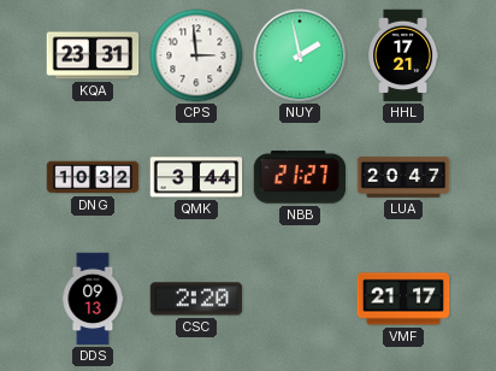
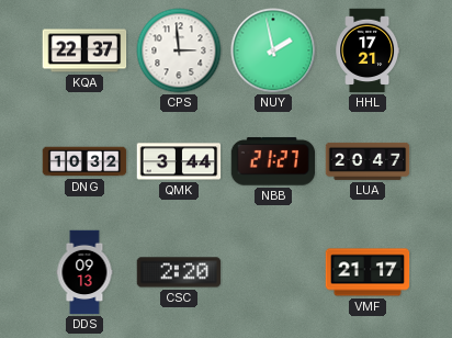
KQA: 23:31 -> 22:37 (84, 50)
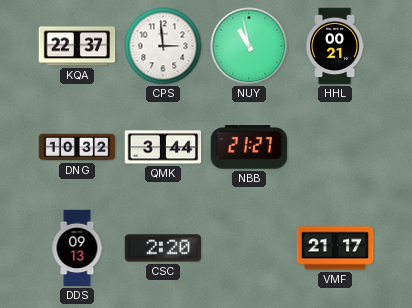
NUY: 1:58 -> 10:58 (249, 46)
HHL: 17:21 -> 00:21 (335, 46)
LUA: 20:47 -> none (368, 161)
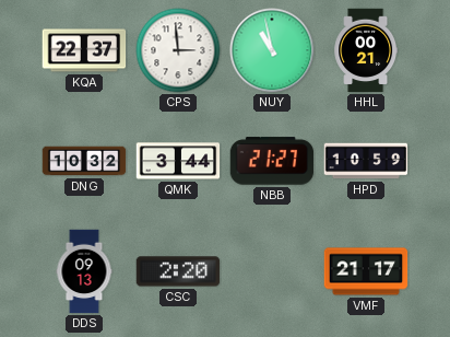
HPD: none -> 10:59 (366, 161)
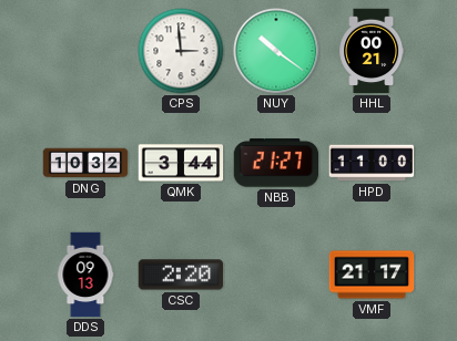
KQA: 22:37 -> none (84, 50)
NUY: 10:58 -> 10:21 (276, 51)
HPD: 10:59 -> 11:00 (372, 163)
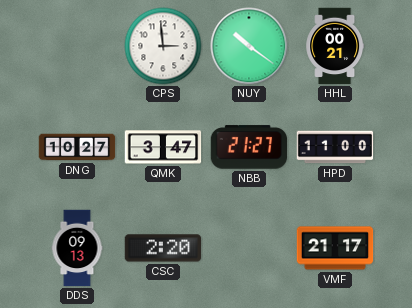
DNG: 10:32 -> 10:27 (77, 147)
QMK: 3:44 -> 3:47 (163, 147)
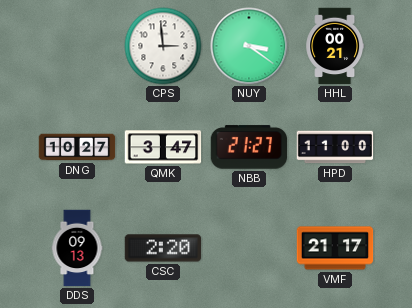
NUY: 10:21 -> 3:21 (249, 46)
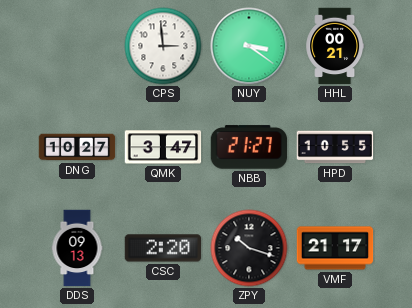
HPD: 11:00 -> 10:55 (335, 147)
ZPY: none -> 10:18 (249, 248)
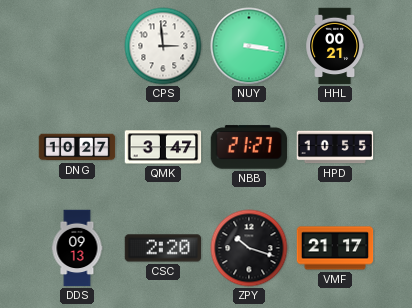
NUY: 3:21 -> 3:17 (249, 46)
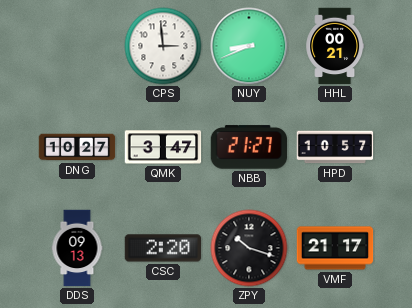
NUY: 3:17 -> 8:41 (249, 46)
HPD: 10:55 -> 10:57 (335, 147)
